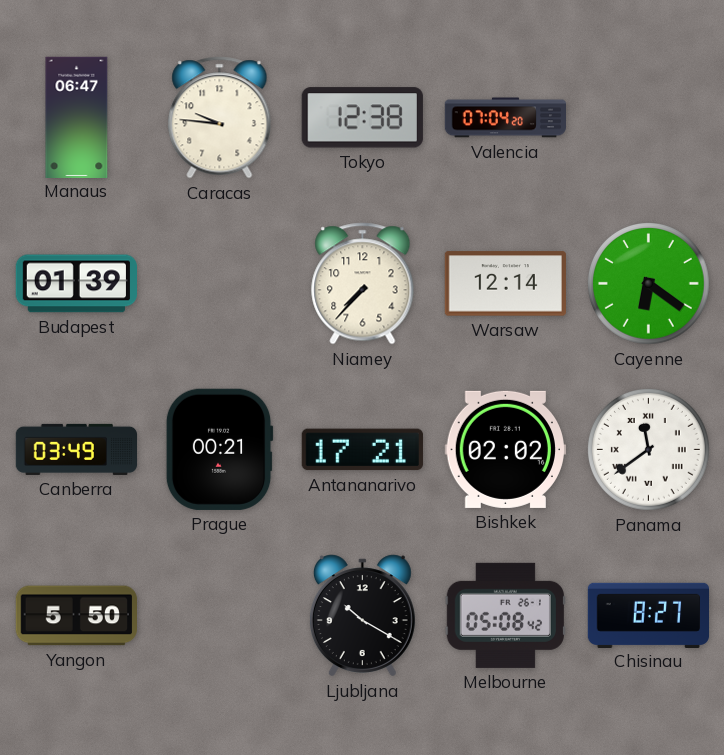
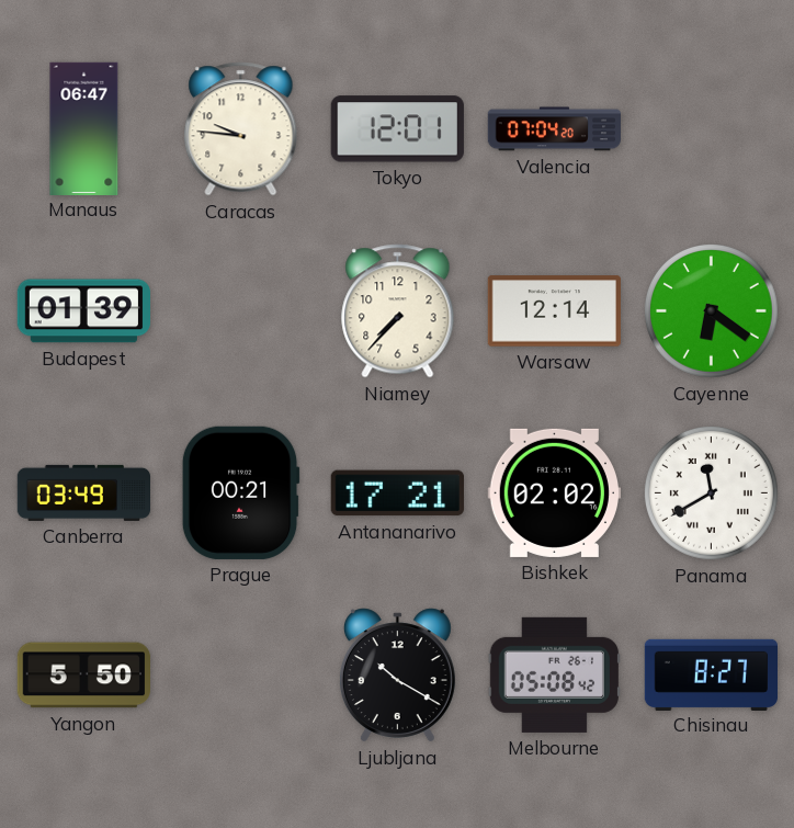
Tokyo: 12:38 -> 12:01 (397, 129)
Panama: 11:39 -> 11:40 (711, 492)
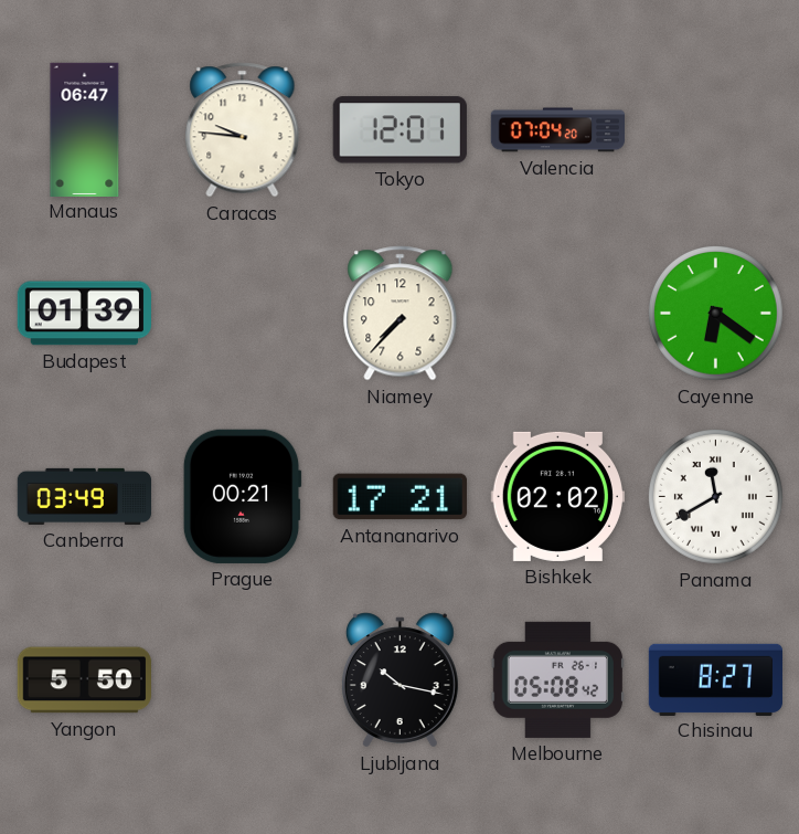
Warsaw: 12:14 -> none (554, 311)
Ljubljana: 10:20 -> 10:17 (399, 680)
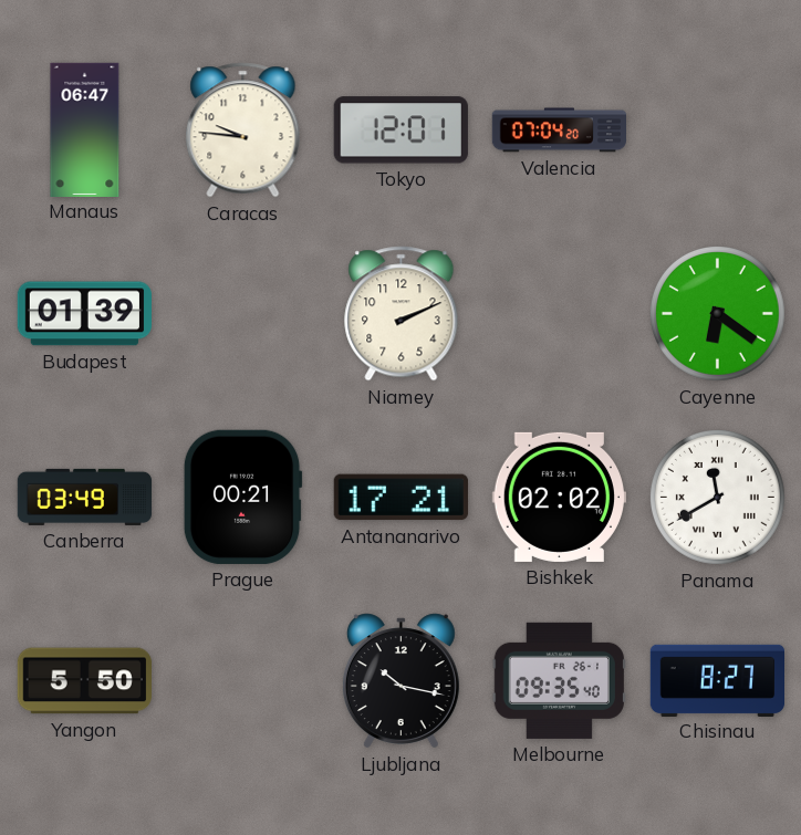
Niamey: 7:37 -> 2:11 (402, 314)
Melbourne: 05:08 -> 09:35 (559, 680)
